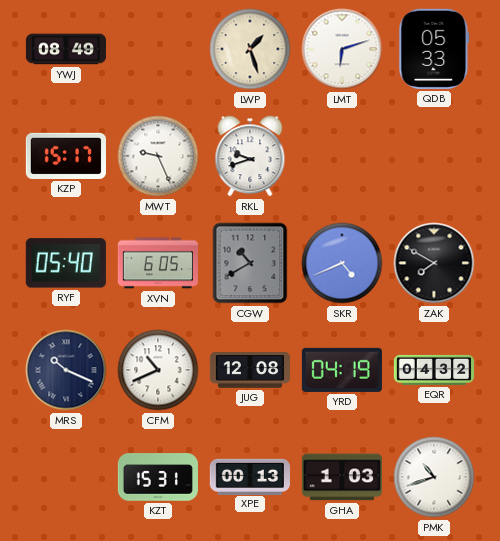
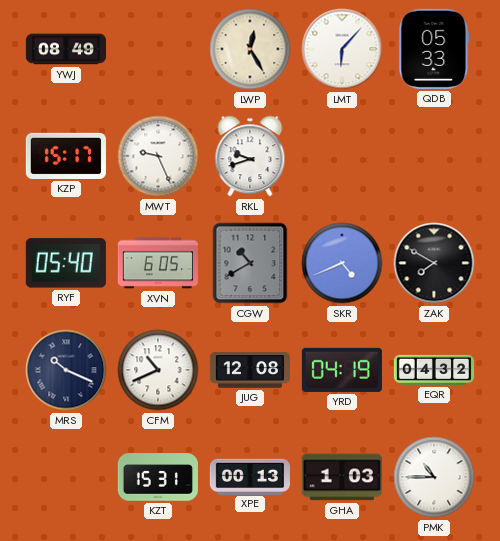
LWP: 1:27 -> 12:25 (250, 49)
LMT: 6:12 -> 6:07 (342, 49)
PMK: 10:42 -> 10:45 (434, 477)
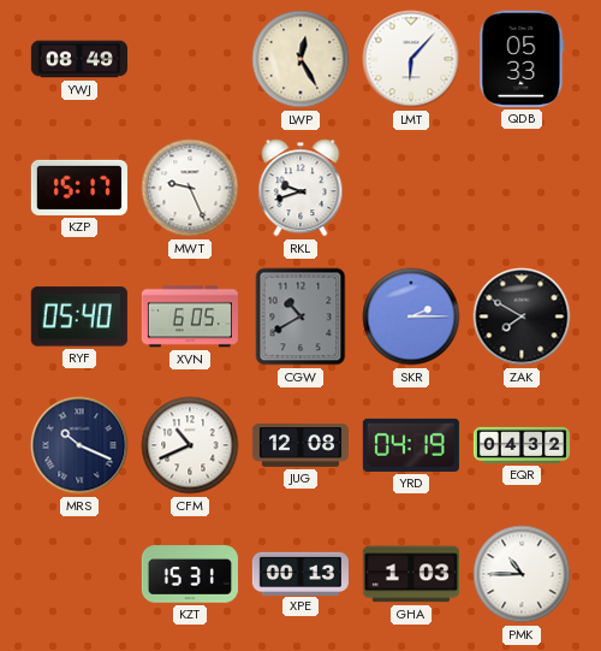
SKR: 4:41 -> 2:15 (411, 316)
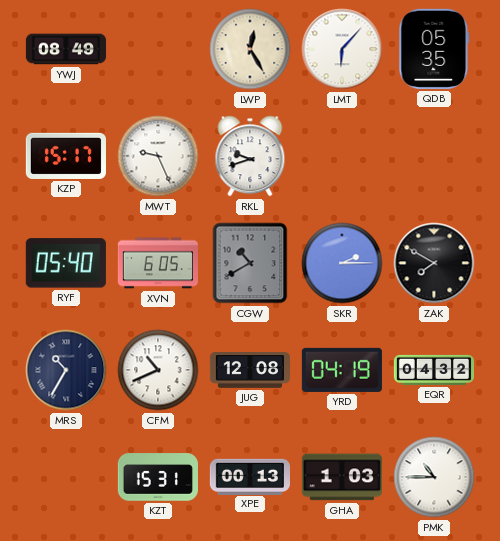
QDB: 05:33 -> 05:35 (434, 49)
MRS: 10:19 -> 10:35 (66, 370)
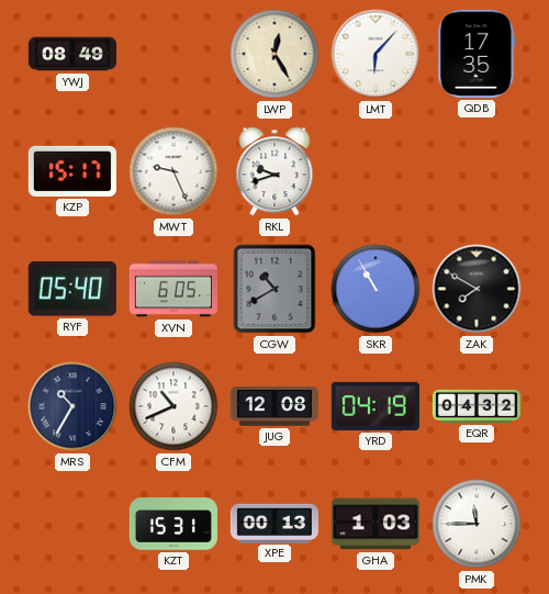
QDB: 05:35 -> 17:35 (477, 54)
SKR: 2:15 -> 10:55 (376, 289)
PMK: 10:45 -> 11:45 (477, 524)
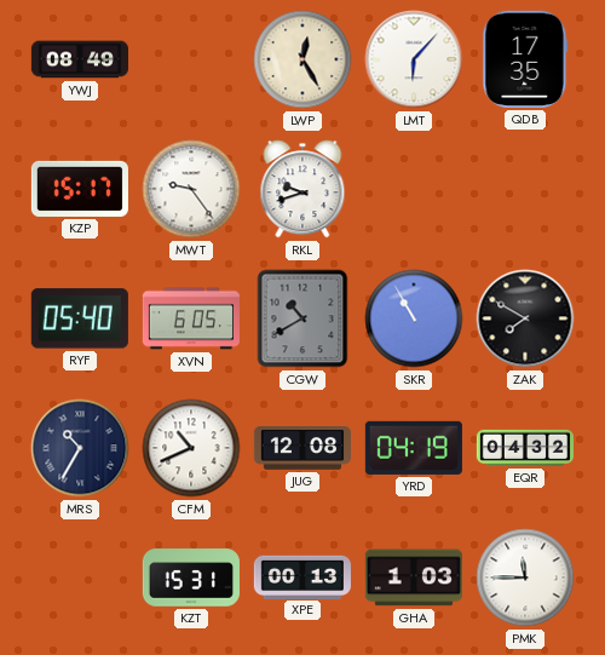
MWT: 9:26 -> 9:24 (191, 189)
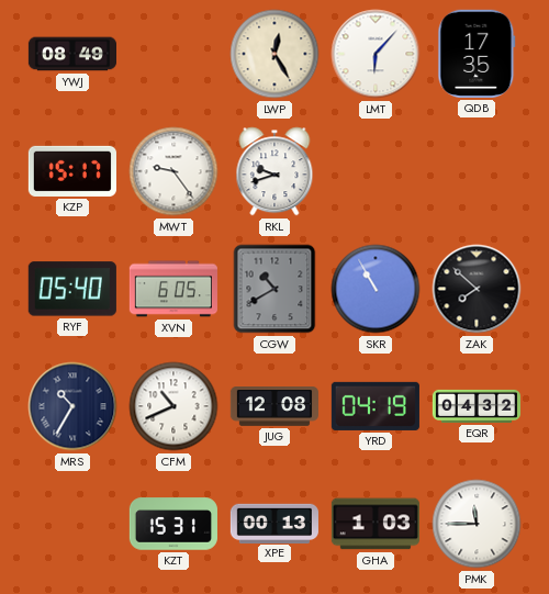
ZAK: 7:50 -> 7:52 (477, 289)
